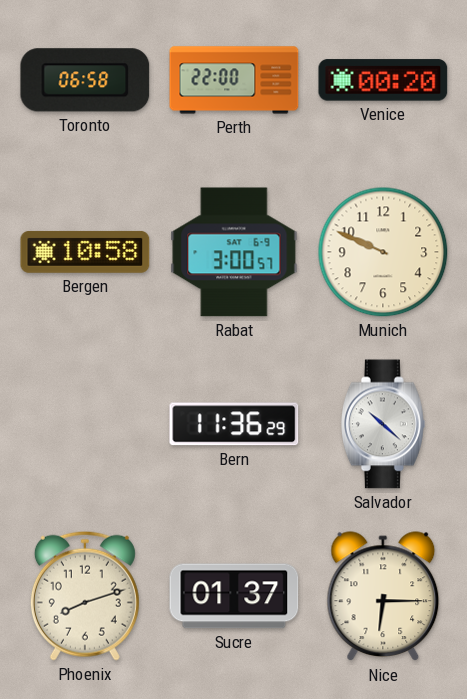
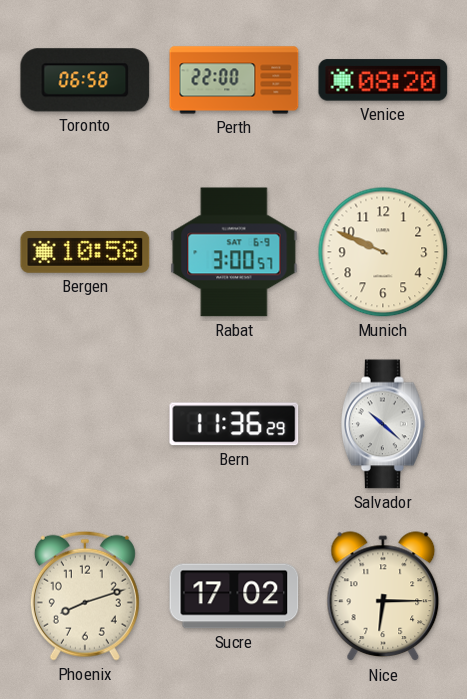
Venice: 00:20 -> 08:20 (383, 80)
Sucre: 01:37 -> 17:02 (234, 596)
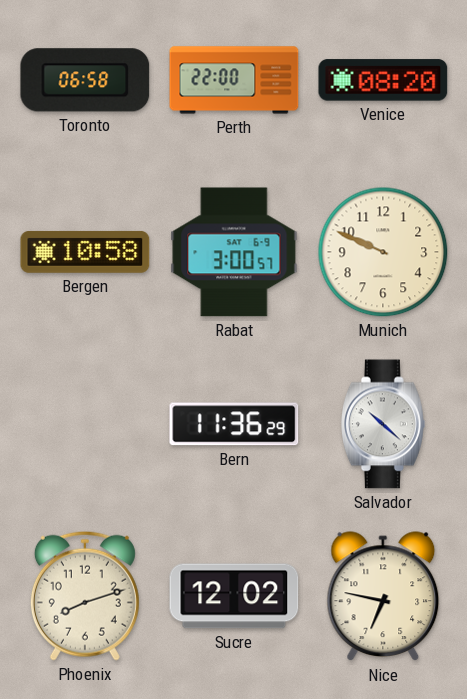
Sucre: 17:02 -> 12:02 (234, 596)
Nice: 6:15 -> 6:47 (383, 597)
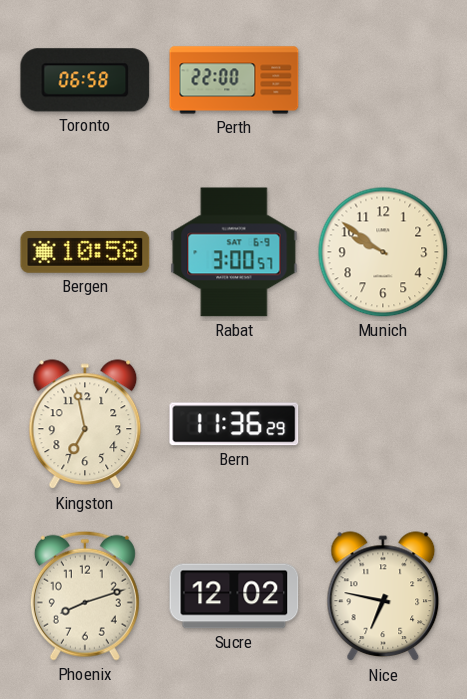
Venice: 08:20 -> none (383, 80)
Munich: 9:49 -> 9:51 (383, 252)
Kingston: none -> 6:58 (85, 425)
Salvador: 10:22 -> none (383, 424)
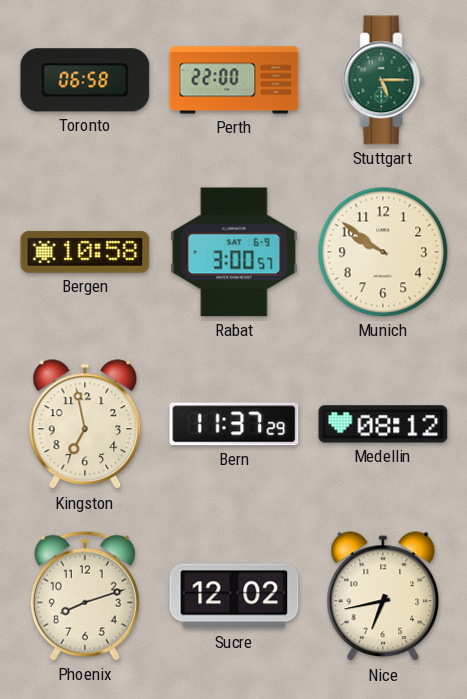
Stuttgart: none -> 5:15 (383, 80)
Bern: 11:36 -> 11:37 (234, 424)
Medellin: none -> 08:12 (383, 424)
Nice: 6:47 -> 6:43 (383, 597)
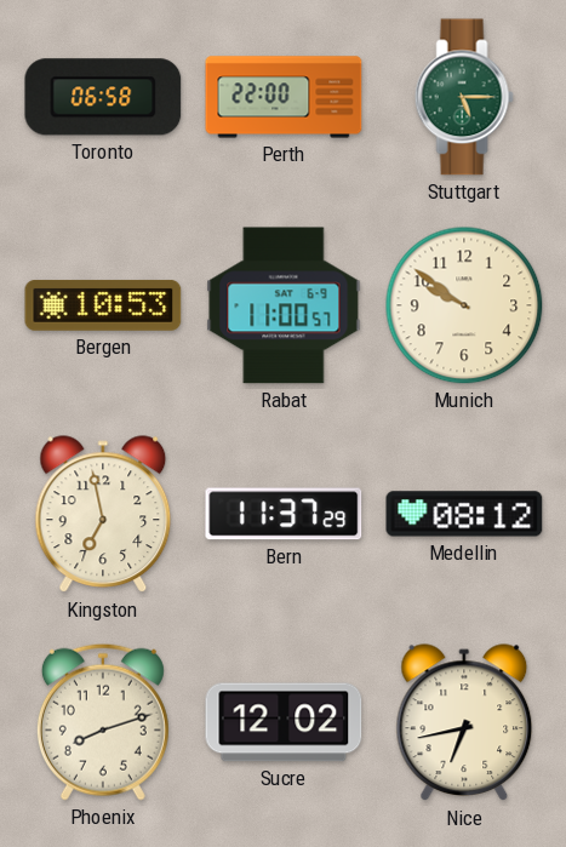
Bergen: 10:58 -> 10:53 (103, 305)
Rabat: 3:00 -> 11:00 (284, 305)
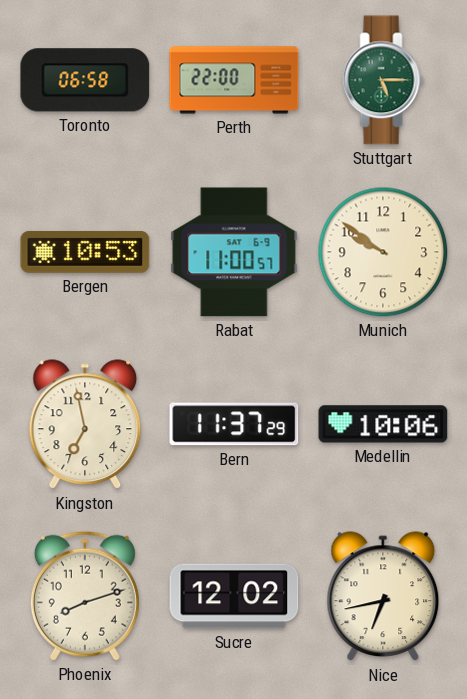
Medellin: 08:12 -> 10:06 (383, 424)
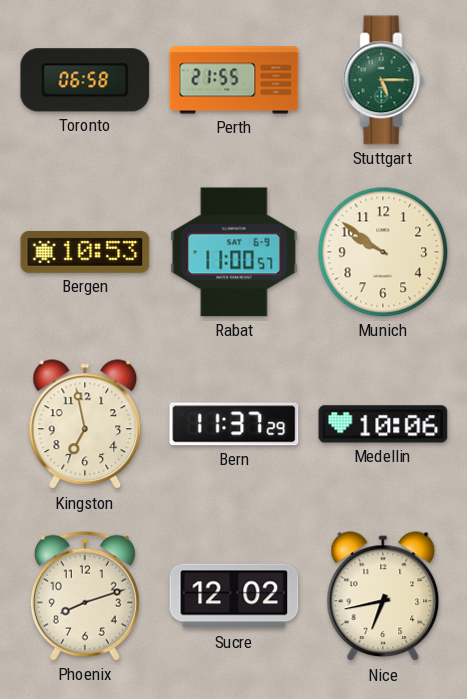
Perth: 22:00 -> 21:55 (234, 80)
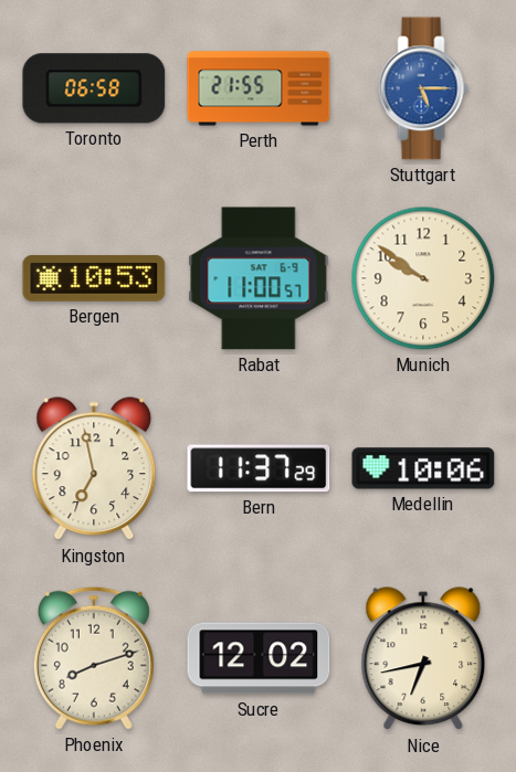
Stuttgart dial: green -> blue (423, 88)
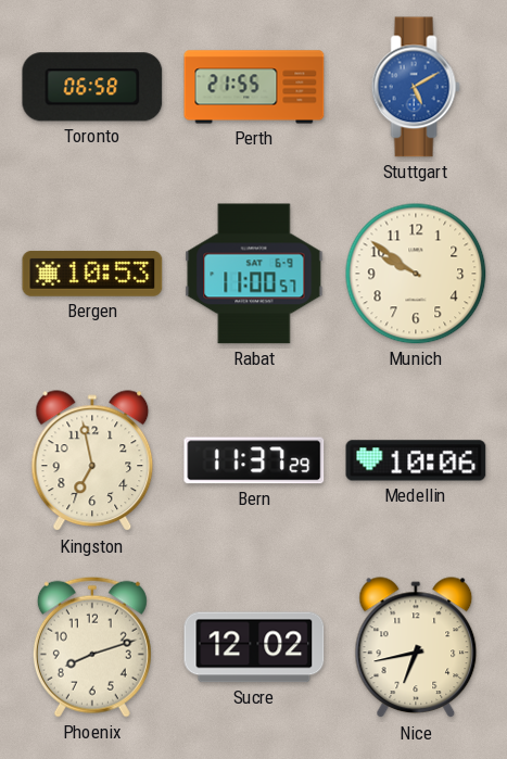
Stuttgart: 5:15 -> 5:10 (416, 87)
